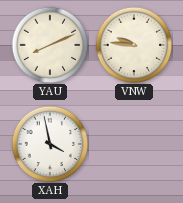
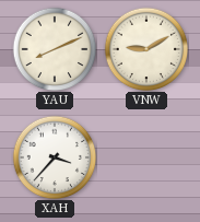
VNW: 9:46 -> 9:10 (146, 49)
XAH: 3:58 -> 3:37 (55, 157)
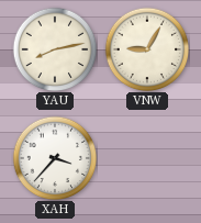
YAU: 8:11 -> 8:13 (55, 49)
VNW: 9:10 -> 9:05 (147, 49)
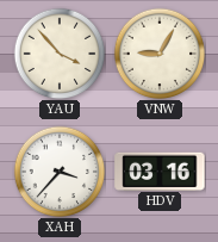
YAU: 8:13 -> 3:53 (60, 54)
HDV: none -> 03:16 (160, 170)
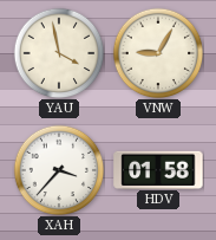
YAU: 3:53 -> 3:58 (59, 53)
HDV: 03:16 -> 01:58 (158, 169)
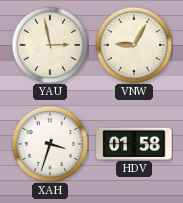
YAU: 3:58 -> 2:58 (50, 45)
XAH: 3:37 -> 3:33 (50, 144)
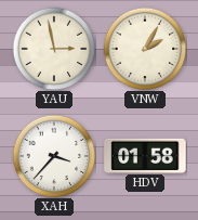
VNW: 9:05 -> 2:05 (145, 49)
XAH: 3:33 -> 3:37 (54, 156)
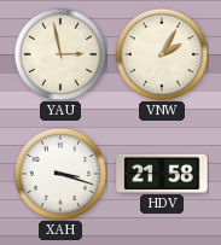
XAH: 3:37 -> 3:18 (60, 174)
HDV: 01:58 -> 21:58 (162, 173)
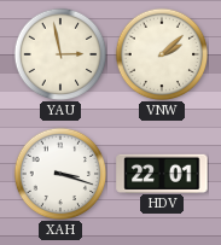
VNW: 2:05 -> 2:08 (162, 54)
HDV: 21:58 -> 22:01 (162, 173)
